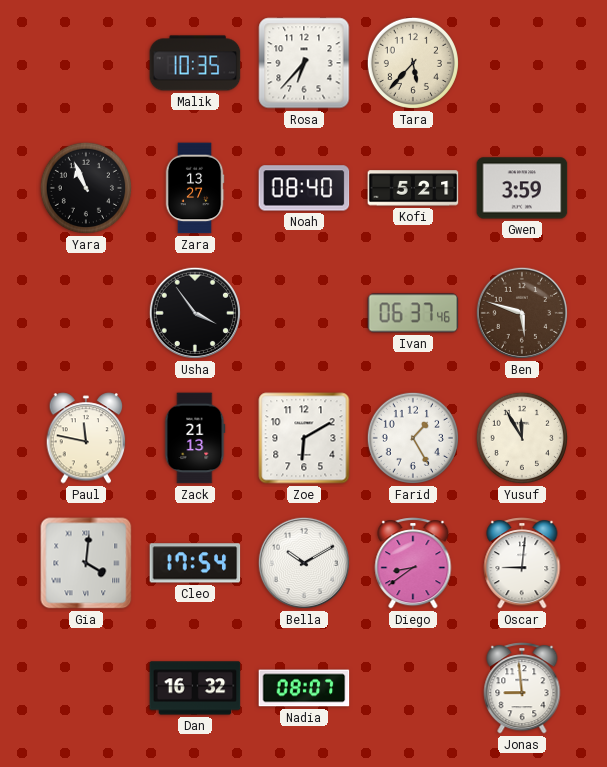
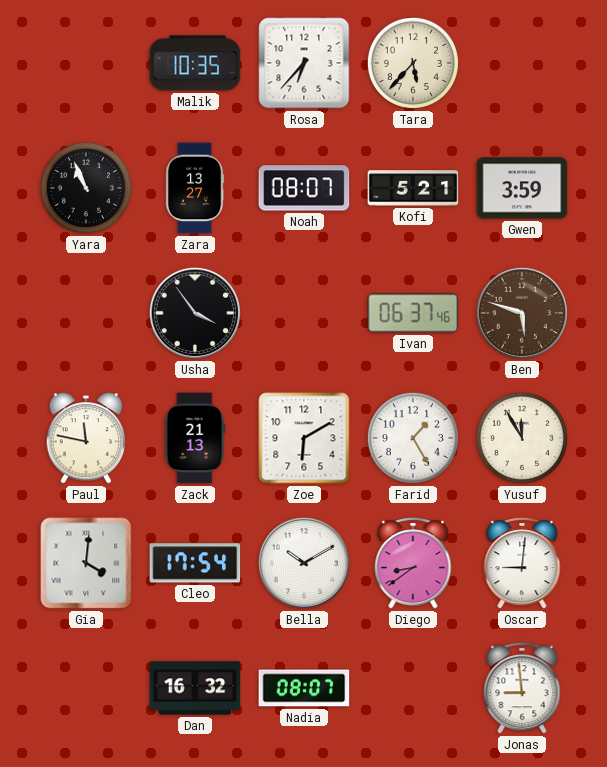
Noah: 08:40 -> 08:07 (304, 188)
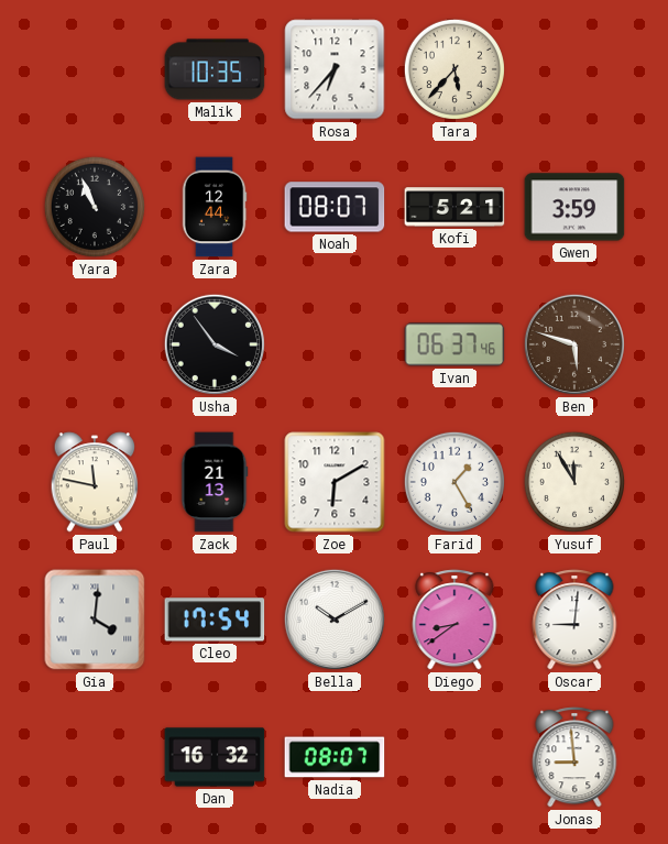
Zara: 13:27 -> 12:44 (215, 207)
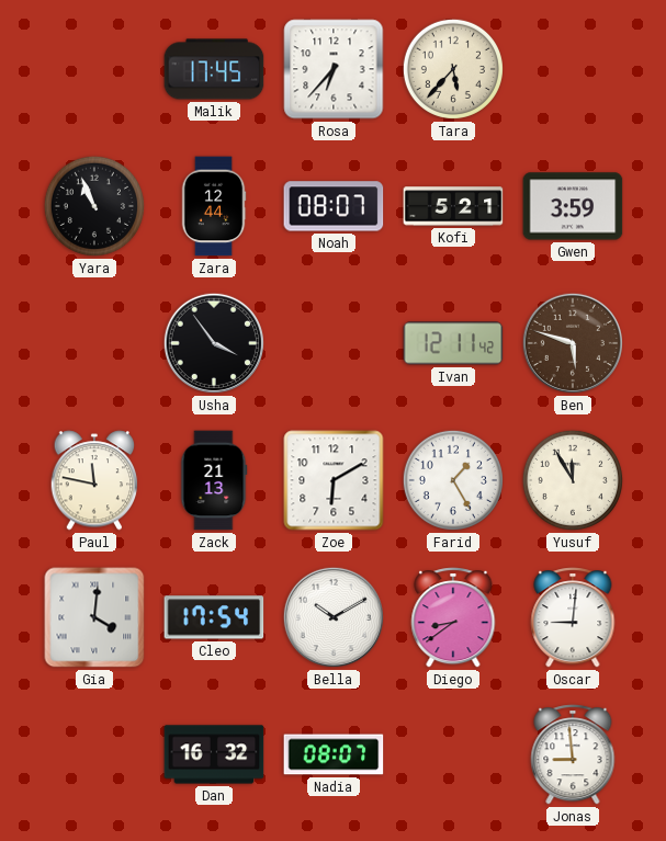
Malik: 10:35 -> 17:45 (214, 69)
Ivan: 06:37 -> 12:11 (453, 343)
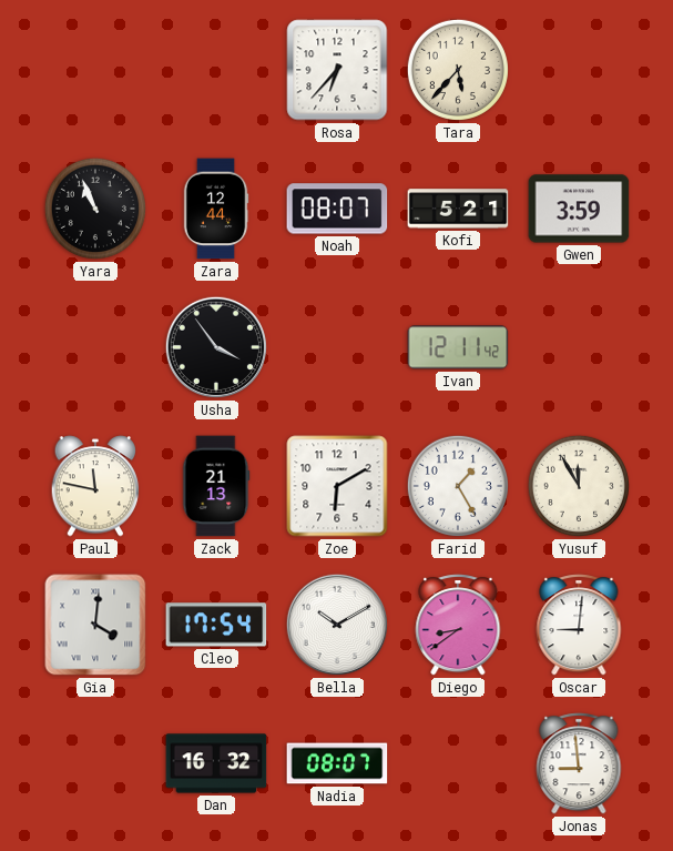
Malik: 17:45 -> none (214, 69)
Ben: 5:48 -> none (573, 343)
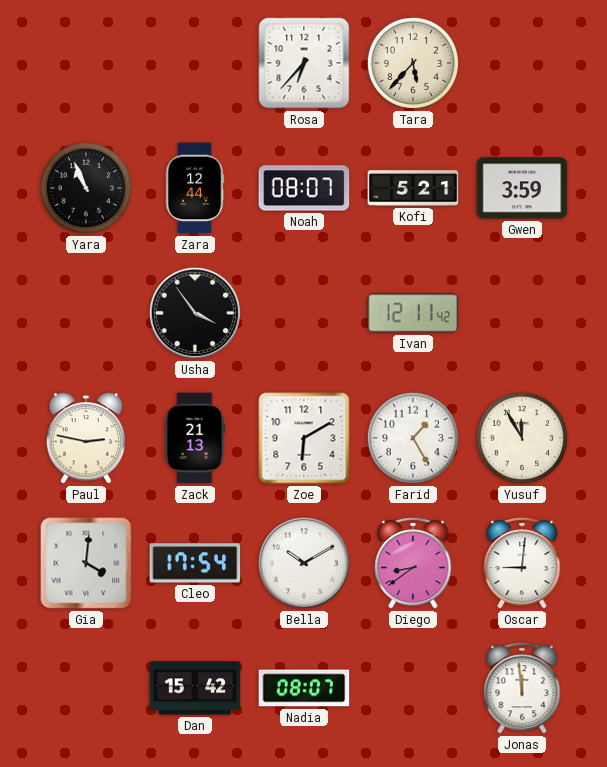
Paul: 11:47 -> 2:47 (86, 438)
Dan: 16:32 -> 15:42 (195, 688)
Jonas: 8:59 -> 11:59 (522, 688)
